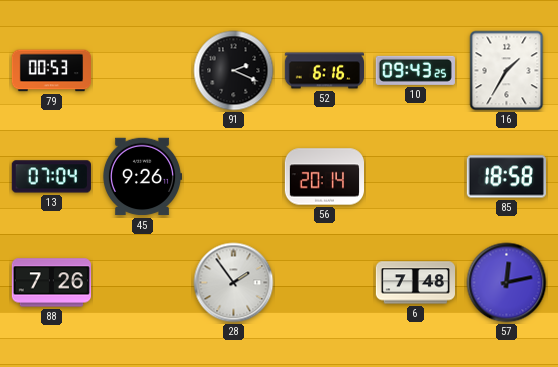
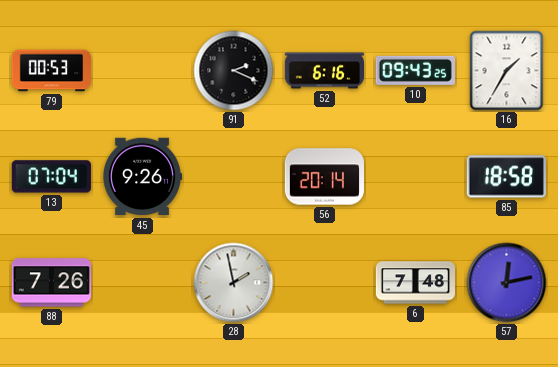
28: 1:54 -> 1:58 (234, 283)
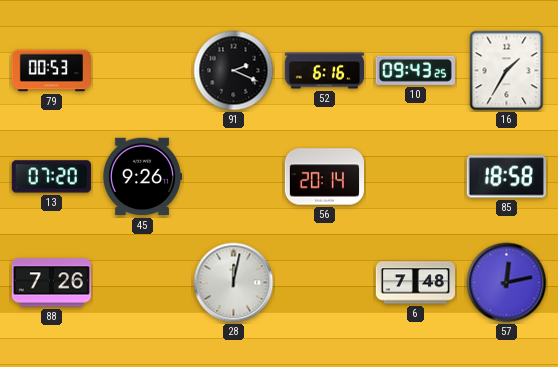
13: 07:04 -> 07:20 (51, 177)
28: 1:58 -> 12:02 (234, 283)
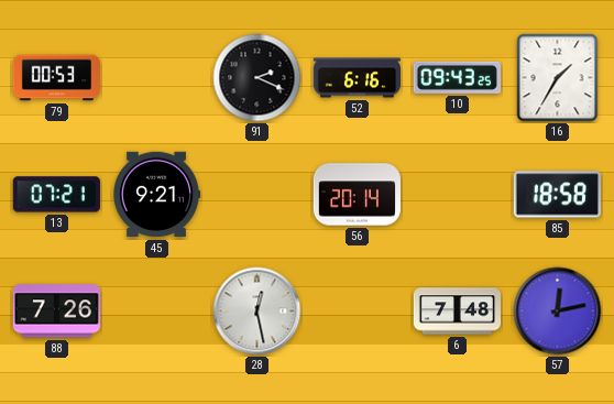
13: 07:20 -> 07:21 (56, 195)
45: 9:26 -> 9:21 (155, 195)
28: 12:02 -> 12:28 (257, 312)
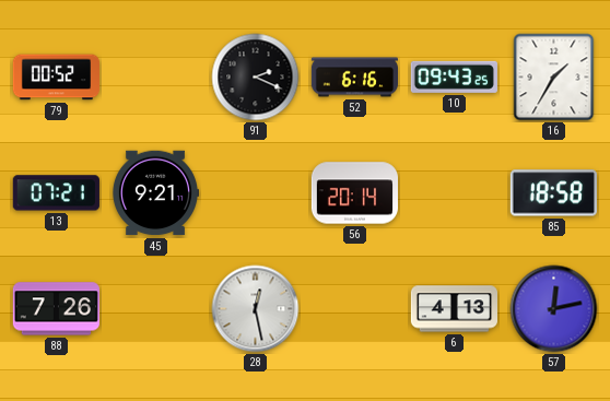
79: 00:53 -> 00:52 (56, 78)
6: 7:48 -> 4:13 (454, 309)
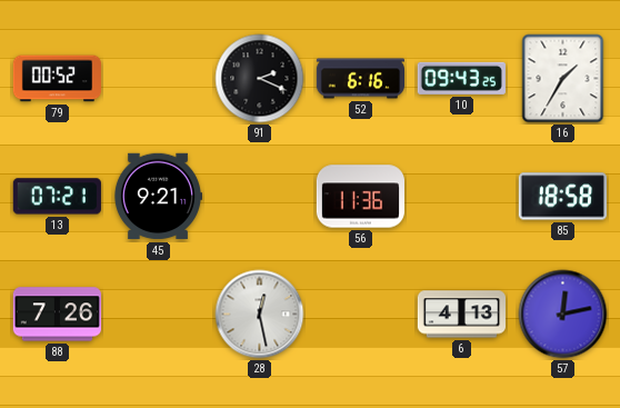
56: 20:14 -> 11:36 (360, 197)
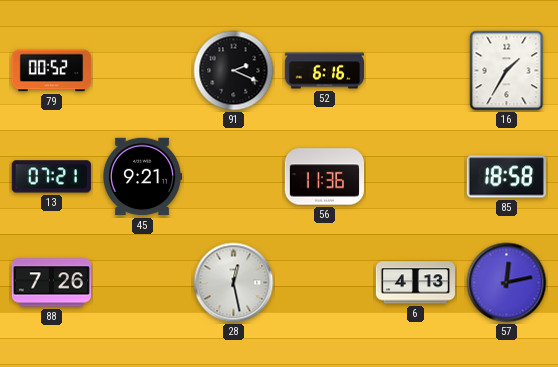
10: 09:43 -> none (461, 78)
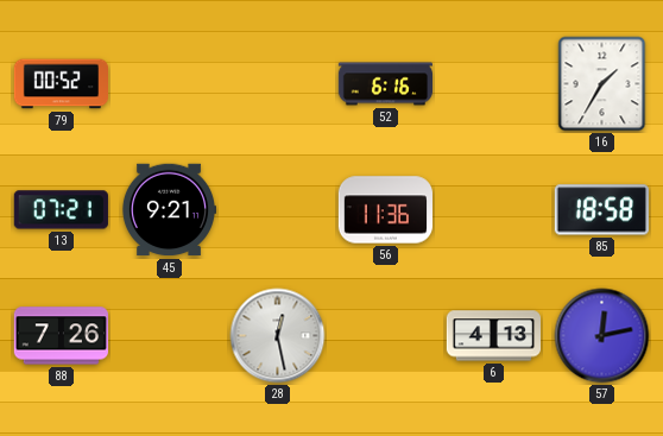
91: 2:19 -> none (234, 71)
